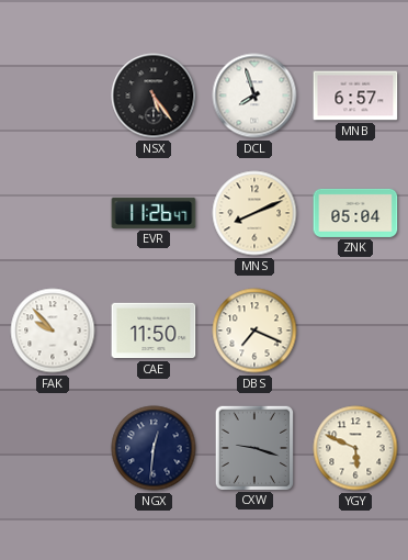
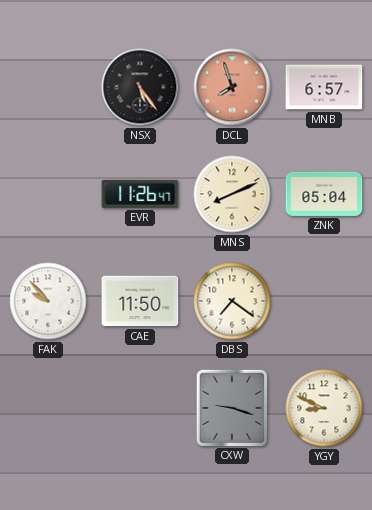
DCL dial: white -> salmon (232, 87)
DBS: 7:19 -> 7:21 (232, 301)
NGX: 12:31 -> none (154, 448)
YGY: 5:49 -> 8:49 (324, 408)
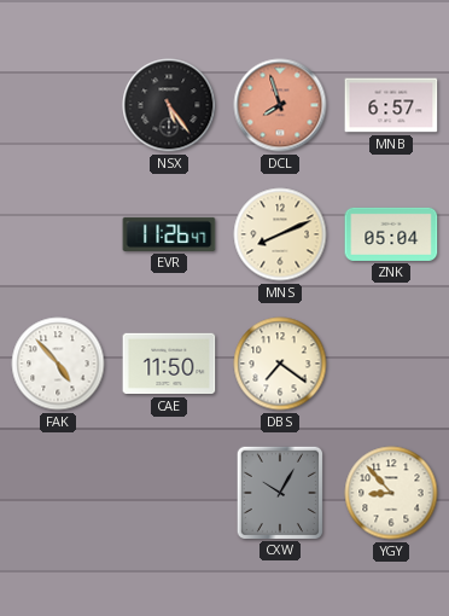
FAK: 9:53 -> 4:53 (58, 364)
CXW: 9:18 -> 10:05 (279, 492)
YGY: 8:49 -> 8:53 (391, 493)
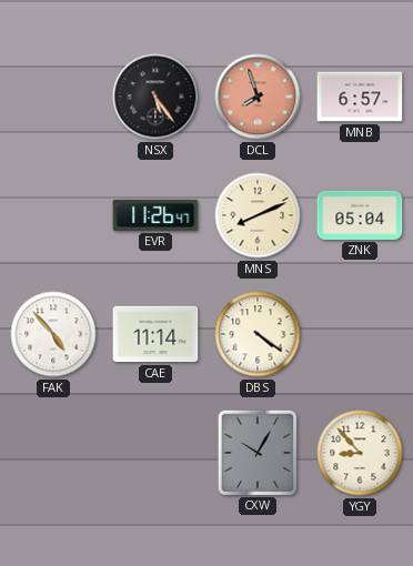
CAE: 11:50 -> 11:14 (155, 334)
DBS: 7:21 -> 4:21 (258, 334)
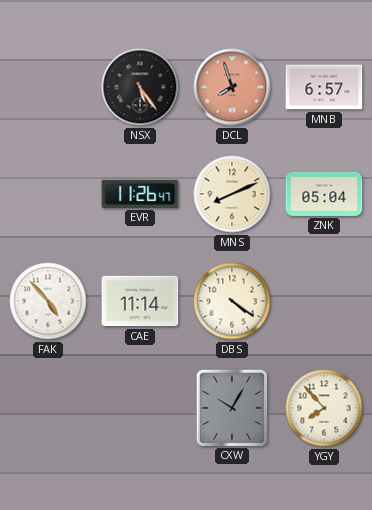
YGY: 8:53 -> 7:53 (324, 408)
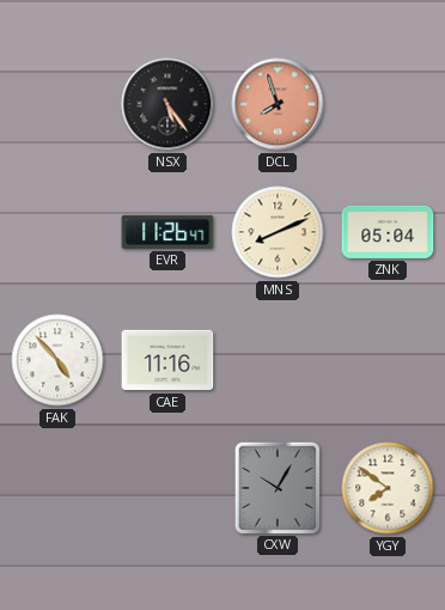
MNB: 6:57 -> none (324, 87)
CAE: 11:14 -> 11:16 (167, 360)
DBS: 4:21 -> none (232, 301)
YGY: 7:53 -> 7:51 (388, 488)
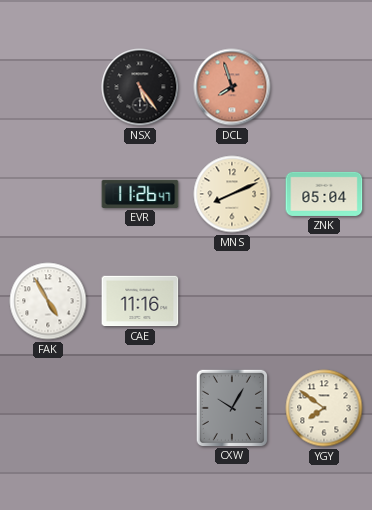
FAK: 4:53 -> 4:55 (48, 301)
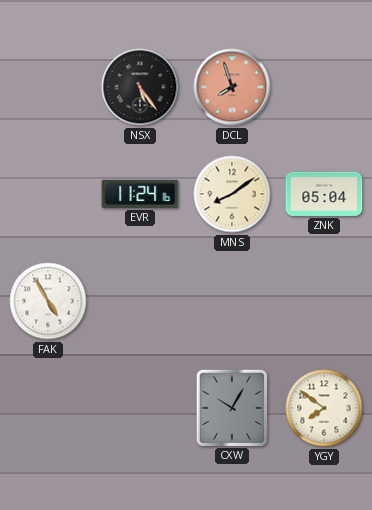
EVR: 11:26 -> 11:24 (140, 194)
MNS: 8:11 -> 8:09 (232, 194)
CAE: 11:16 -> none (140, 301)
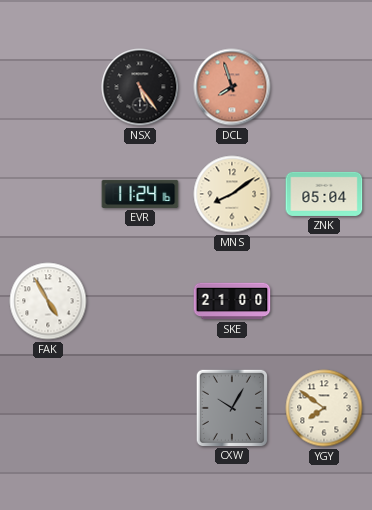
SKE: none -> 21:00 (232, 301)
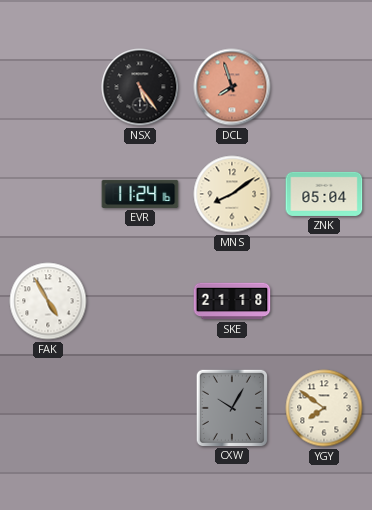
SKE: 21:00 -> 21:18 (232, 301)
